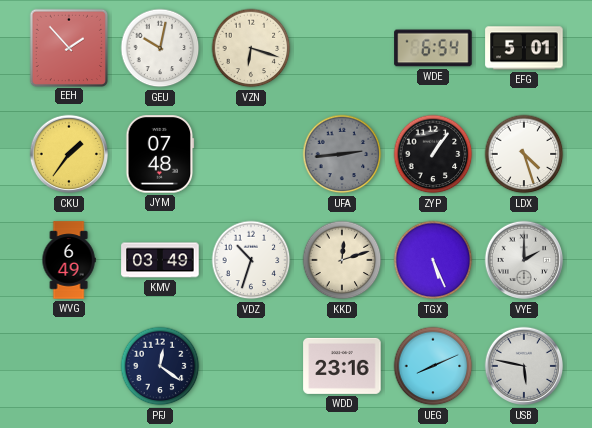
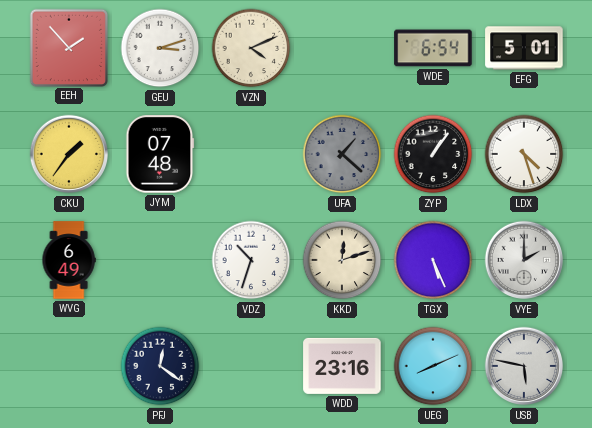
GEU: 10:02 -> 3:12 (160, 48)
VZN: 6:18 -> 4:11 (251, 48)
UFA: 2:44 -> 1:22 (342, 154)
KMV: 03:49 -> none (160, 260)
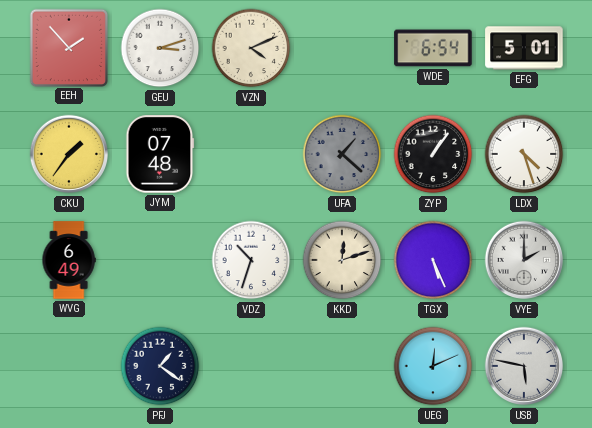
PFJ: 12:21 -> 1:21 (160, 366)
WDD: 23:16 -> none (342, 366)
UEG: 8:11 -> 12:11 (433, 366)
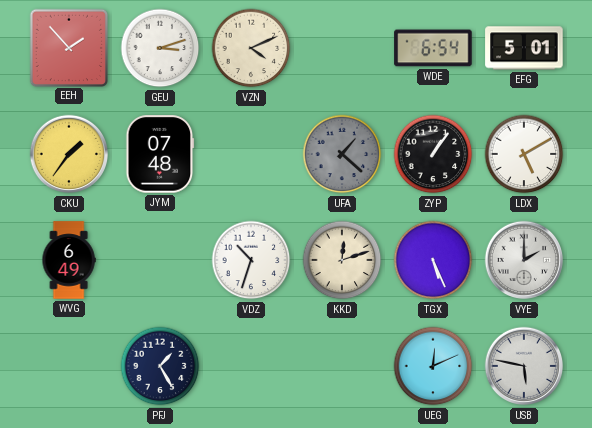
LDX: 4:27 -> 5:10 (524, 154)
PFJ: 1:21 -> 1:25 (160, 366)
